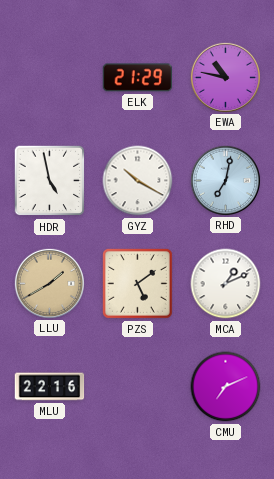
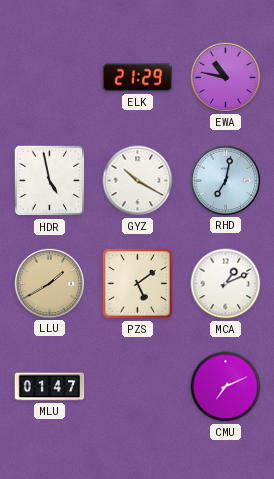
MLU: 22:16 -> 01:47 (50, 387)
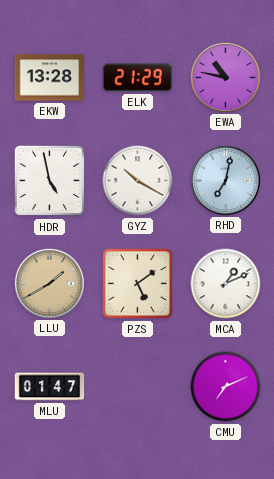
EKW: none -> 13:28 (50, 78)
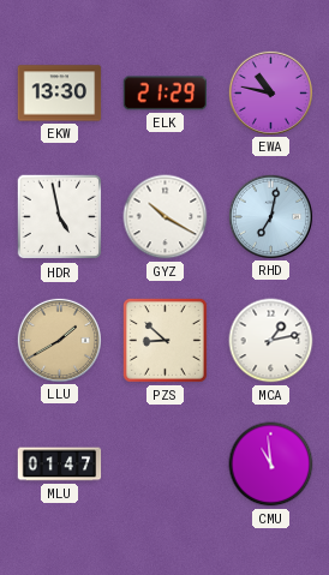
EKW: 13:28 -> 13:30 (60, 94)
PZS: 5:09 -> 8:52 (164, 340)
MCA: 1:11 -> 1:13 (271, 341)
CMU: 7:11 -> 10:59 (271, 465)
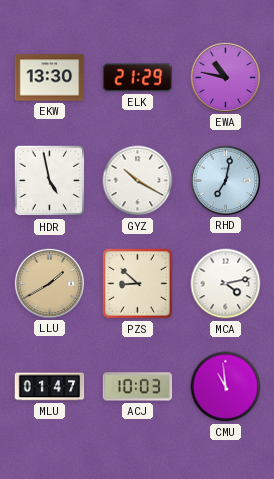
MCA: 1:13 -> 4:13 (226, 284)
ACJ: none -> 10:03 (138, 387)
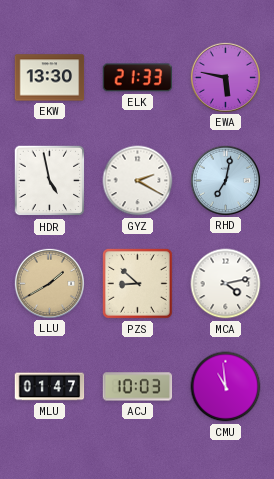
ELK: 21:29 -> 21:33 (138, 78)
EWA: 10:47 -> 5:47 (225, 77)
GYZ: 10:20 -> 2:20 (138, 181)
